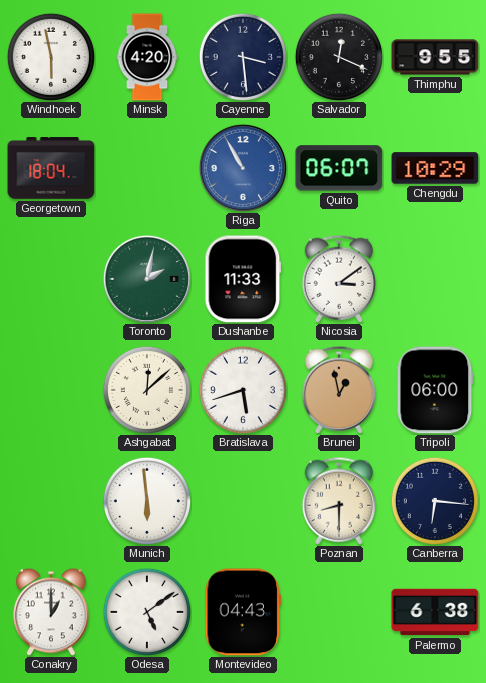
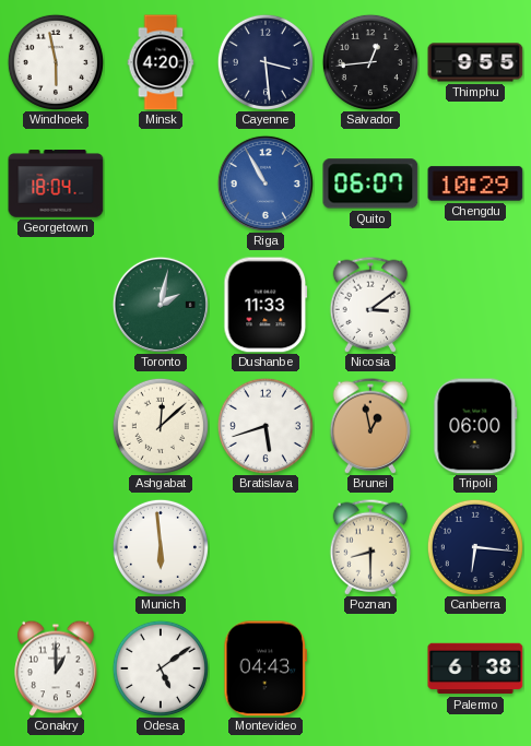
Salvador: 12:19 -> 12:44 (370, 62)
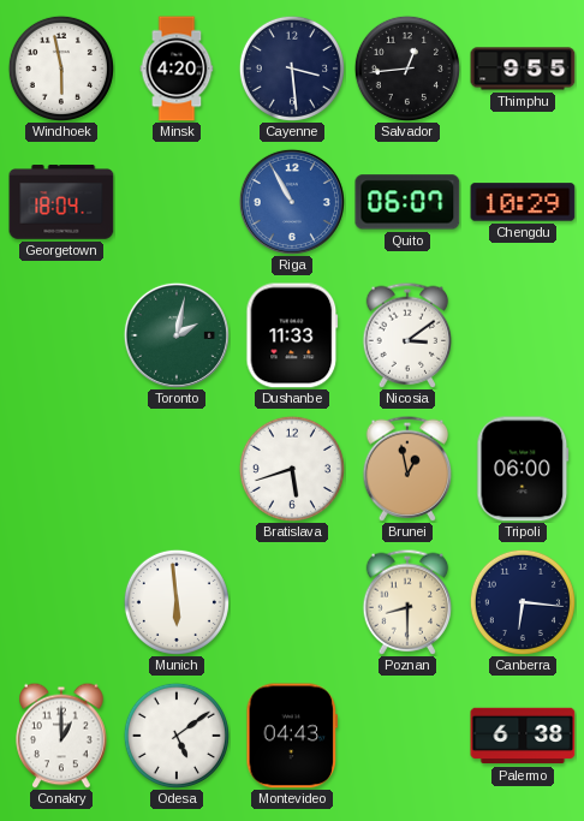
Ashgabat: 12:08 -> none (161, 426)
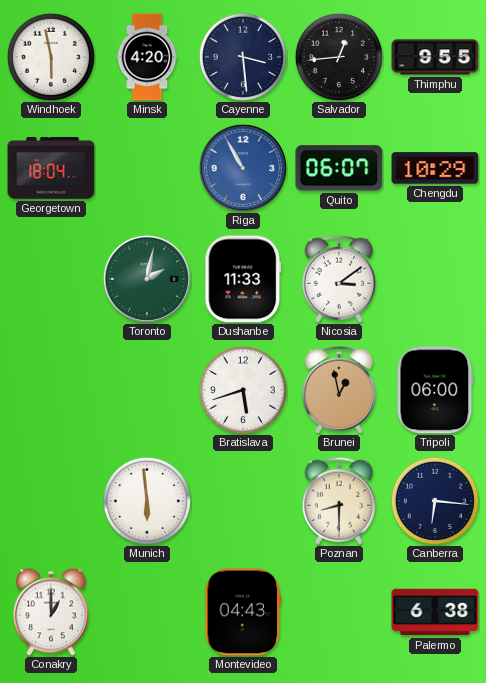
Odesa: 5:09 -> none (177, 736)
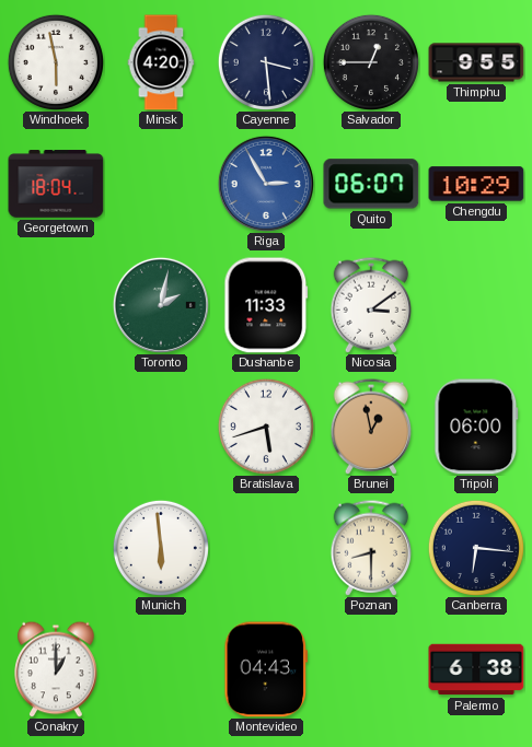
Salvador: 12:44 -> 12:45 (371, 62)
Riga: 10:55 -> 2:55 (266, 184)
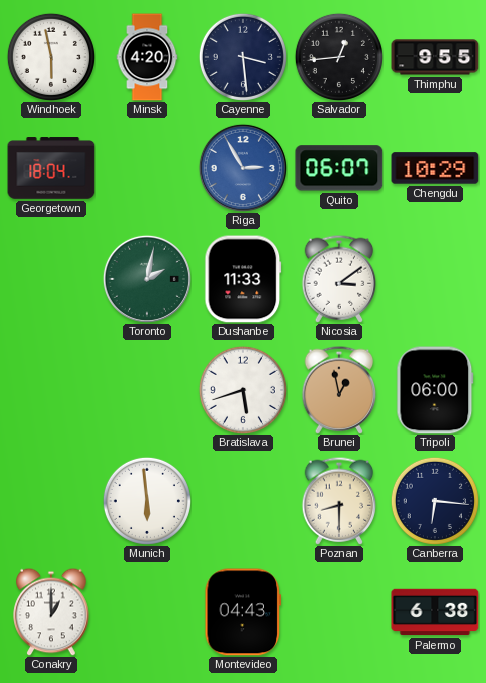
Salvador: 12:45 -> 12:44 (339, 57)
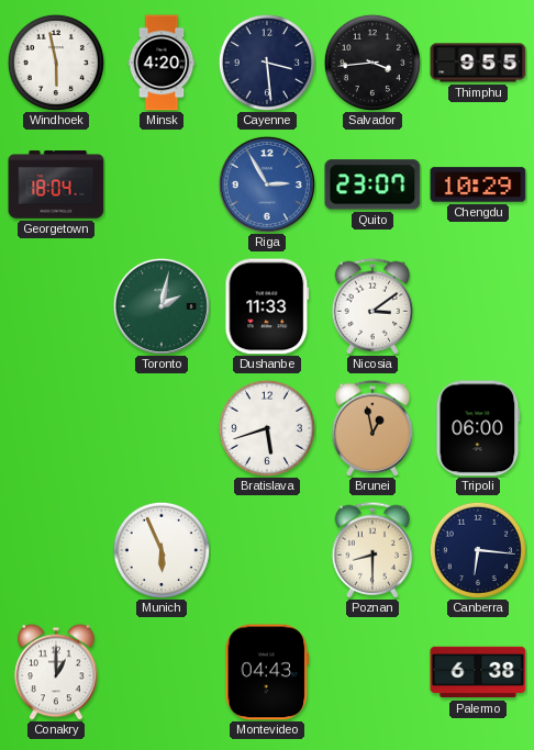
Salvador: 12:44 -> 3:44 (372, 63)
Quito: 06:07 -> 23:07 (372, 184)
Munich: 5:59 -> 5:56 (162, 550)
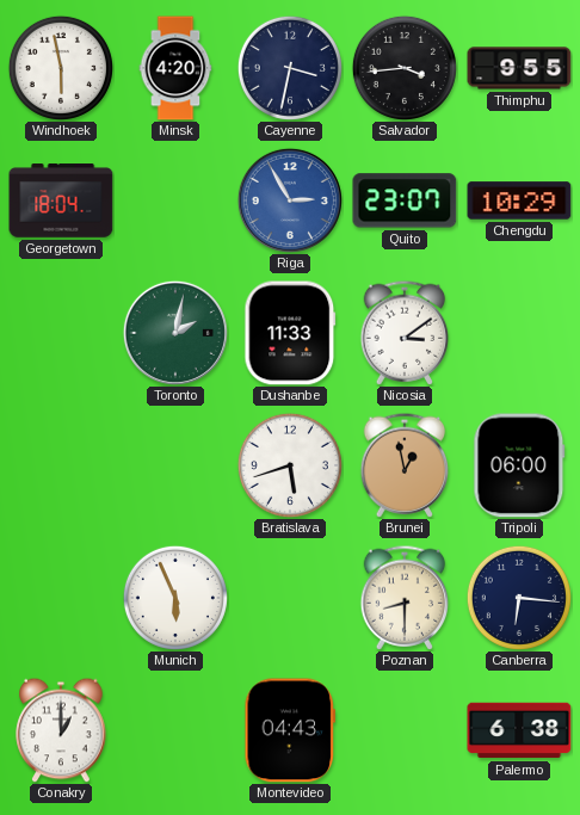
Cayenne: 3:29 -> 3:32 (290, 68)
